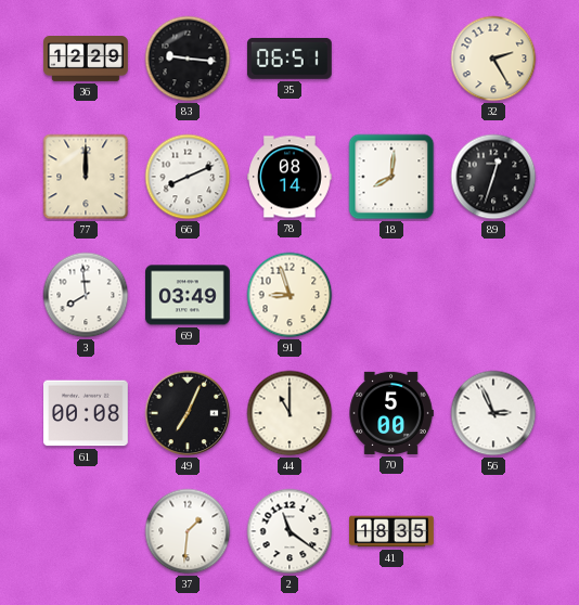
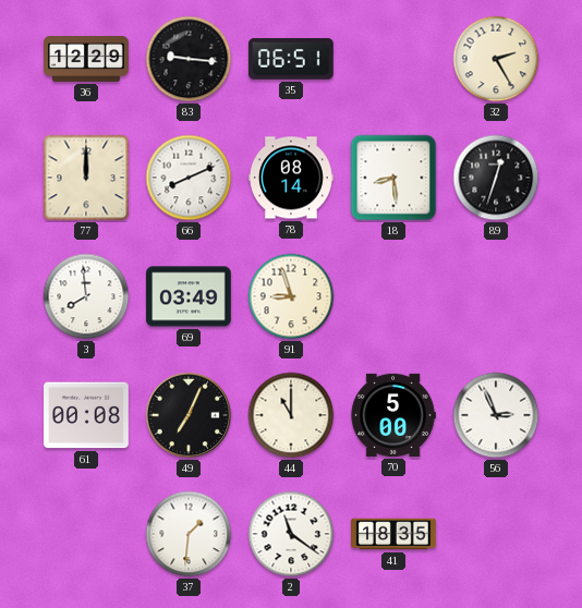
18: 8:01 -> 8:29 (393, 178)
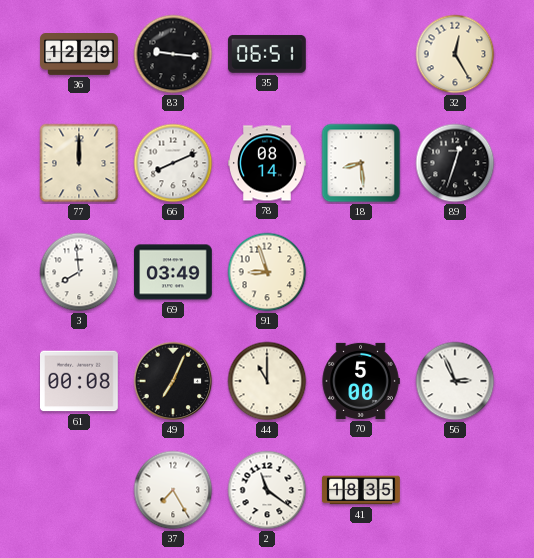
32: 2:25 -> 12:25 (455, 54)
37: 1:31 -> 7:25 (173, 490)
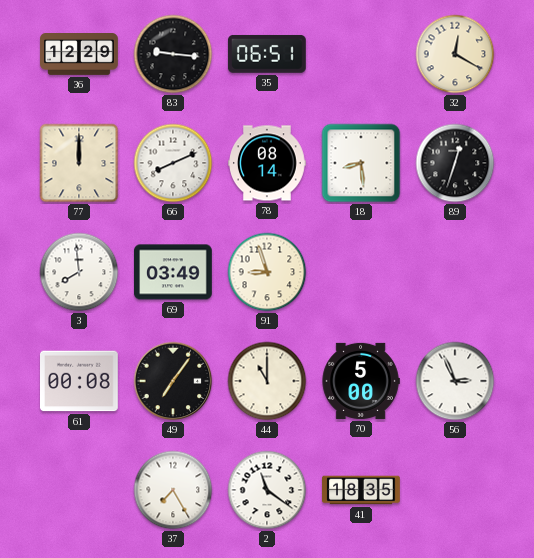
32: 12:25 -> 12:20 (455, 54)
49: 7:04 -> 7:06 (173, 381)
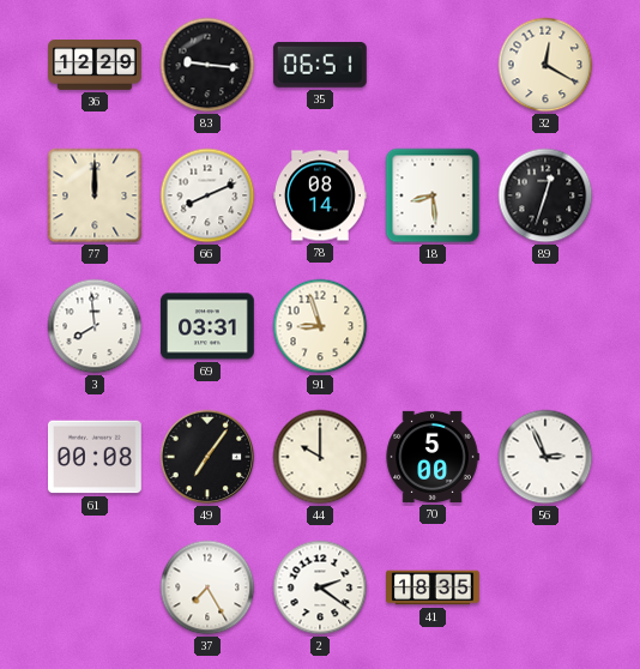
69: 03:49 -> 03:31 (209, 326)
44: 11:00 -> 10:00 (320, 457)
2: 11:21 -> 2:21 (320, 587)
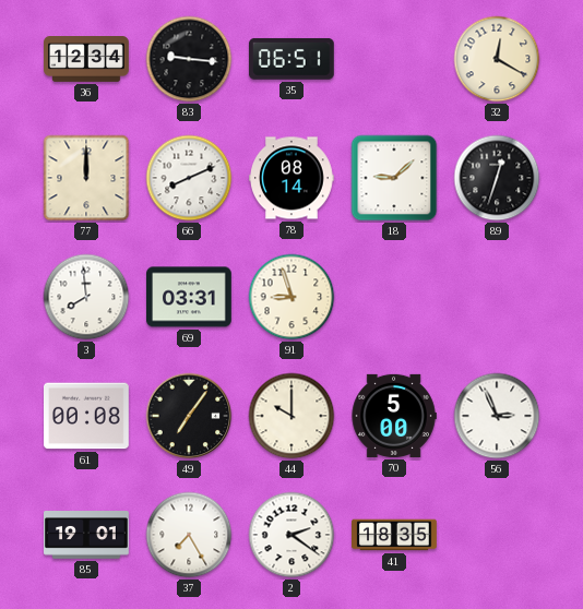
36: 12:29 -> 12:34 (86, 60)
18: 8:29 -> 9:08 (394, 178)
85: none -> 19:01 (87, 535)
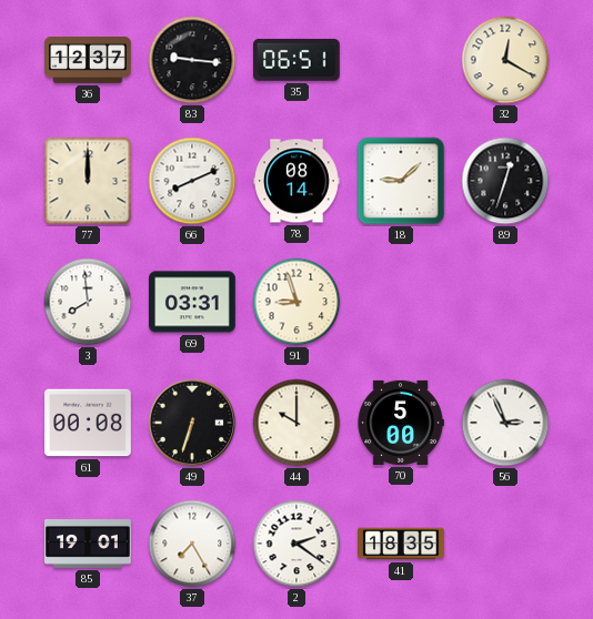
36: 12:34 -> 12:37 (88, 61)
49: 7:06 -> 6:33 (192, 423)
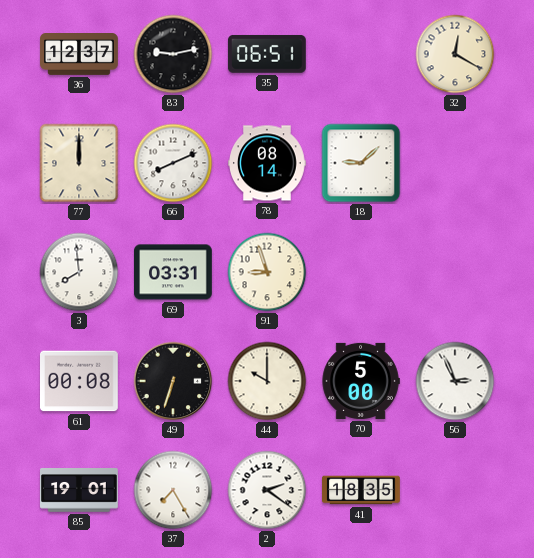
83: 9:16 -> 9:13 (173, 54)
89: 12:33 -> none (505, 181)
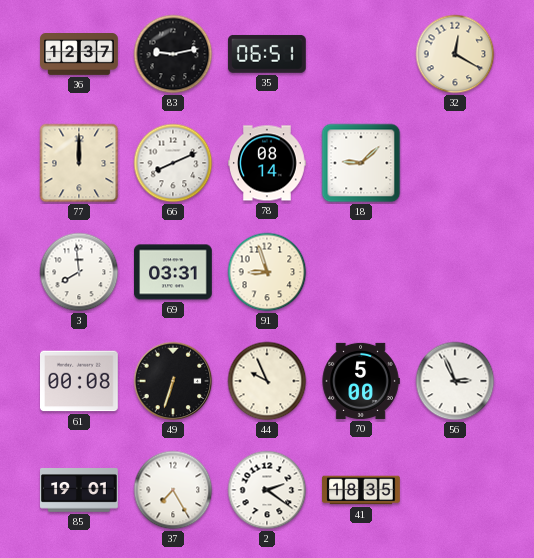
44: 10:00 -> 9:56 (267, 381)
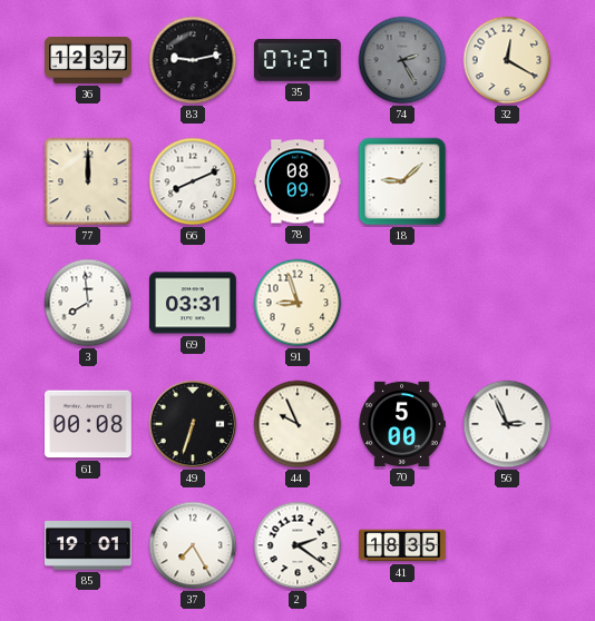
35: 06:51 -> 07:27 (297, 60)
74: none -> 2:25 (402, 60)
78: 08:14 -> 08:09 (299, 181)
